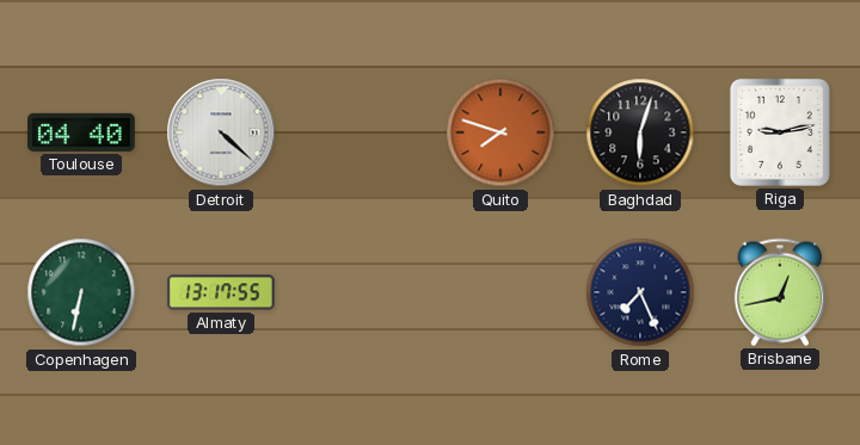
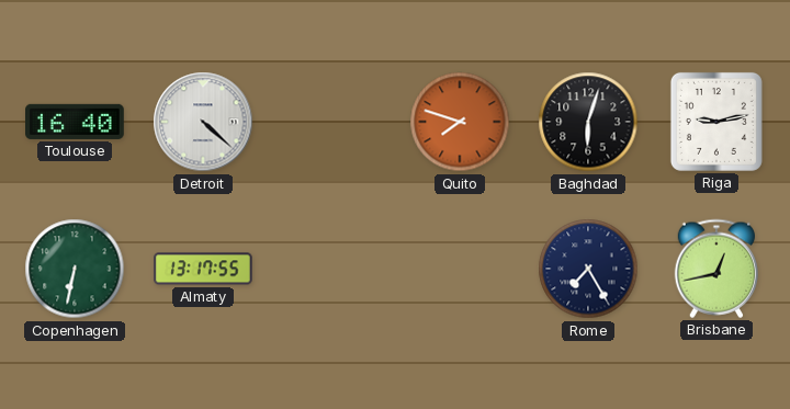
Toulouse: 04:40 -> 16:40 (76, 122)
Rome: 7:26 -> 7:25 (588, 269)
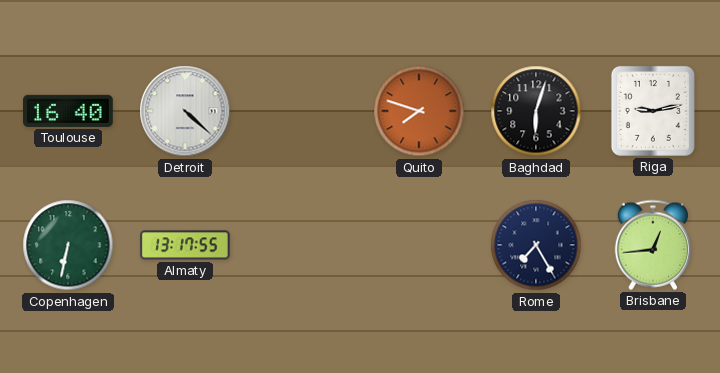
Brisbane: 12:43 -> 12:44 (652, 245)
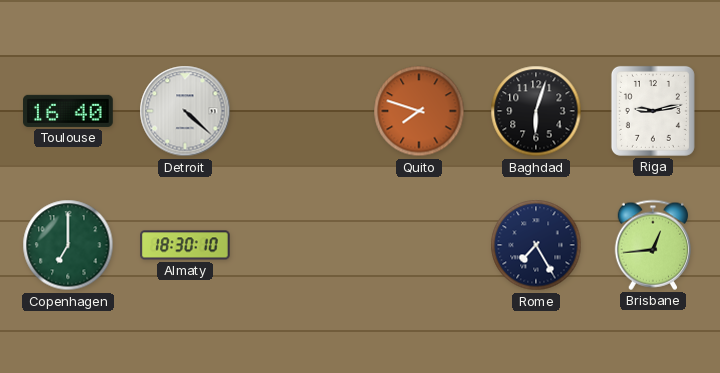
Copenhagen: 6:32 -> 7:00 (68, 245)
Almaty: 13:17 -> 18:30 (186, 245)
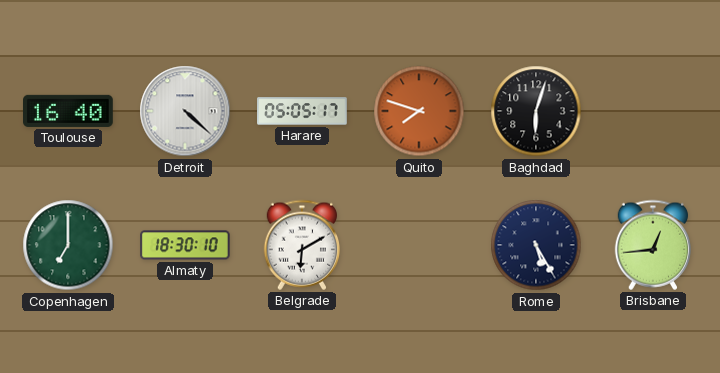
Harare: none -> 05:05 (302, 111)
Riga: 9:13 -> none (653, 111)
Belgrade: none -> 6:10 (301, 245)
Rome: 7:25 -> 5:25 (536, 245)
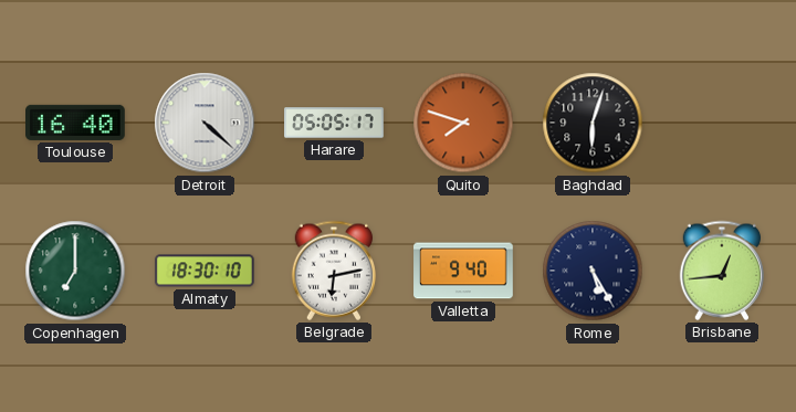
Belgrade: 6:10 -> 6:13 (333, 271)
Valletta: none -> 9:40 (463, 271)
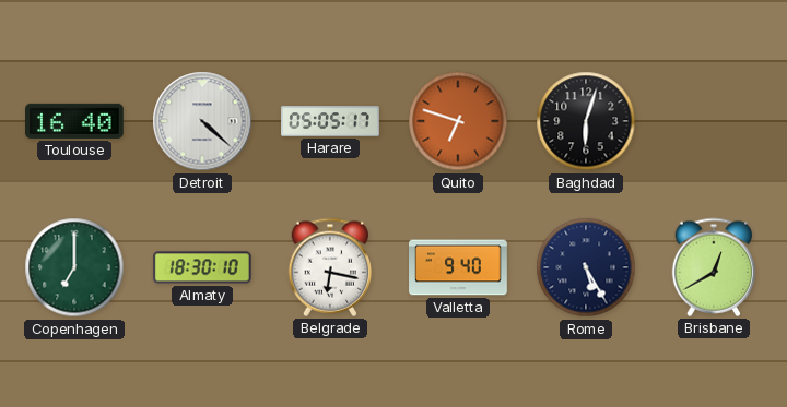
Quito: 7:48 -> 6:48 (458, 121)
Belgrade: 6:13 -> 6:17 (329, 267)
Brisbane: 12:44 -> 12:40 (713, 267)
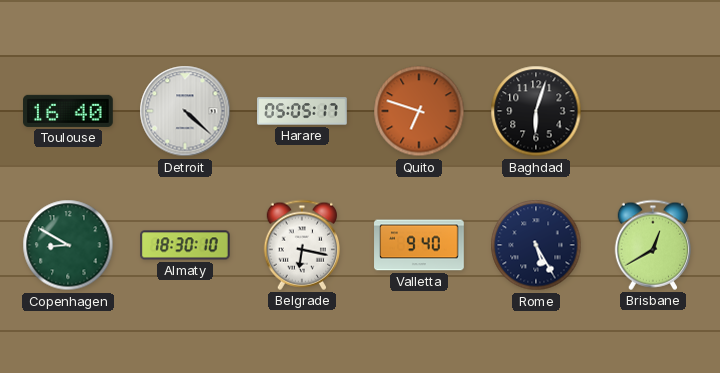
Copenhagen: 7:00 -> 8:50 (68, 245)
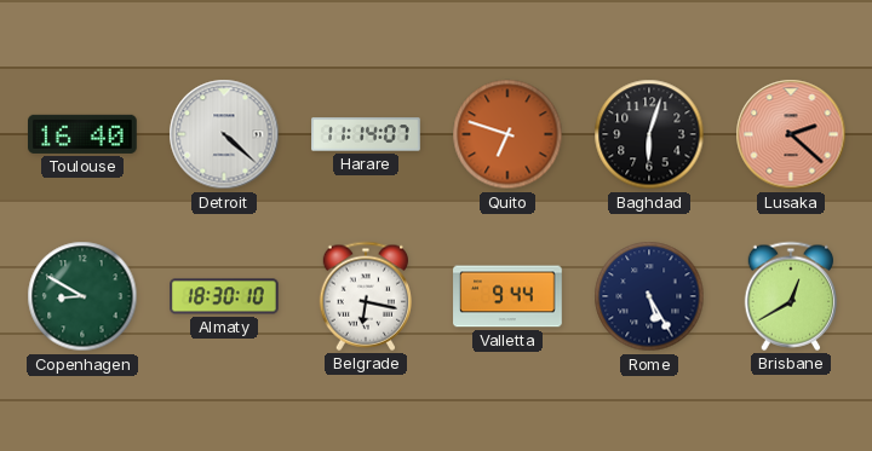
Harare: 05:05 -> 11:14 (366, 134)
Lusaka: none -> 2:22 (791, 134)
Valletta: 9:40 -> 9:44 (507, 296)
